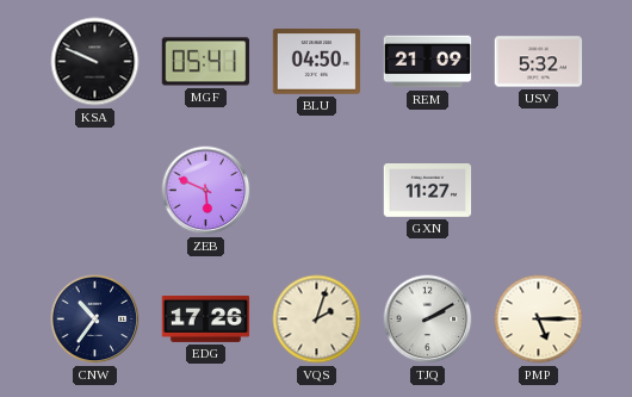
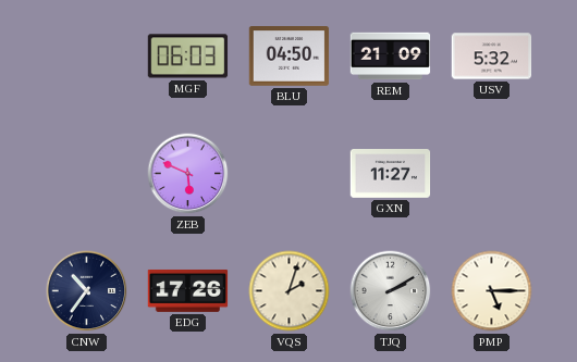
KSA: 9:49 -> none (95, 62)
MGF: 05:41 -> 06:03 (188, 57)
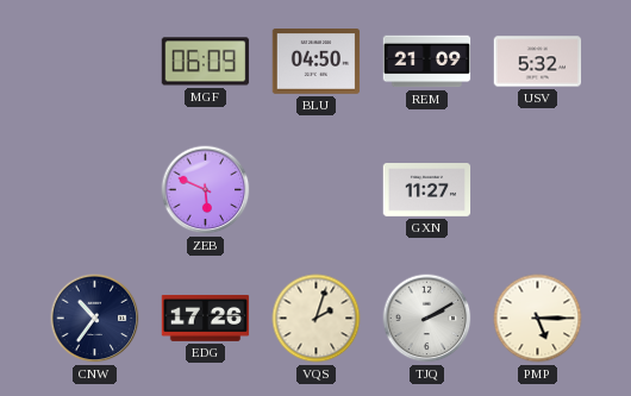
MGF: 06:03 -> 06:09 (206, 62)
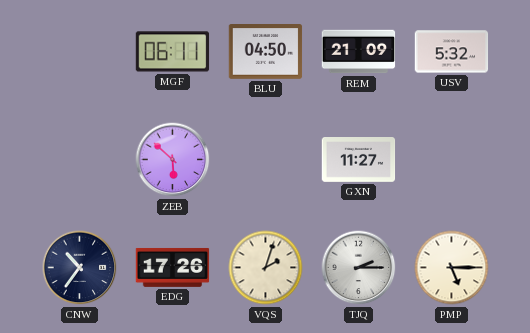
MGF: 06:09 -> 06:11 (173, 52)
ZEB: 5:49 -> 5:52 (173, 160)
TJQ: 2:10 -> 2:15 (359, 268)
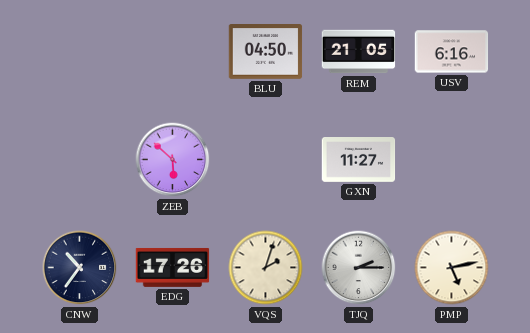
MGF: 06:11 -> none (173, 52)
REM: 21:09 -> 21:05 (359, 52)
USV: 5:32 -> 6:16 (452, 52)
PMP: 5:15 -> 5:13 (452, 268)
